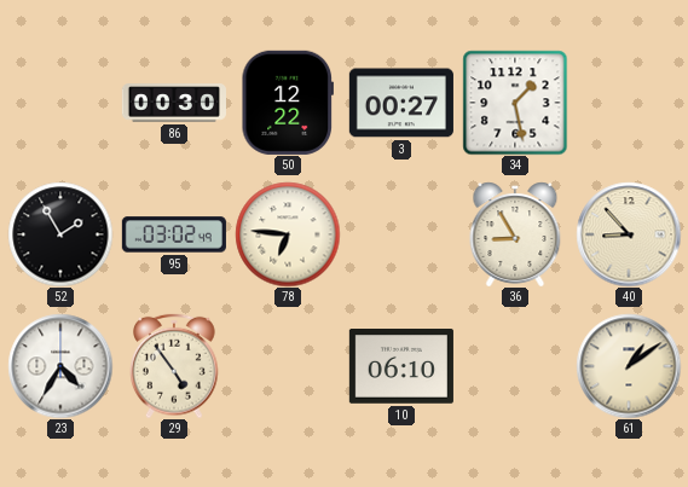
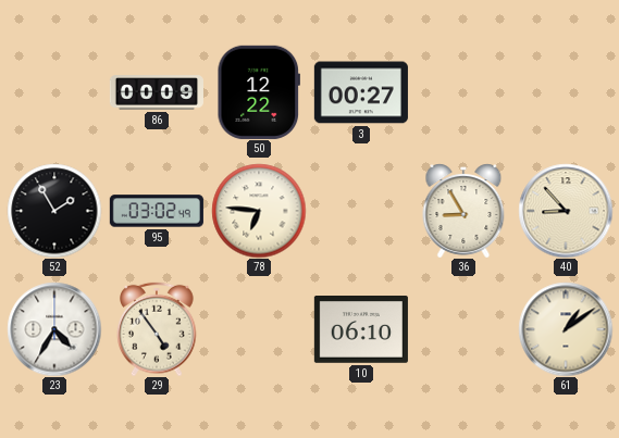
86: 00:30 -> 00:09 (157, 92)
34: 1:28 -> none (515, 103)
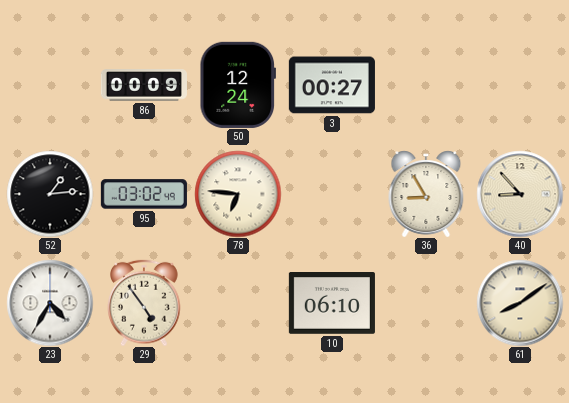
50: 12:22 -> 12:24 (237, 85)
52: 1:55 -> 1:14 (50, 194)
61: 1:09 -> 8:09 (520, 303)
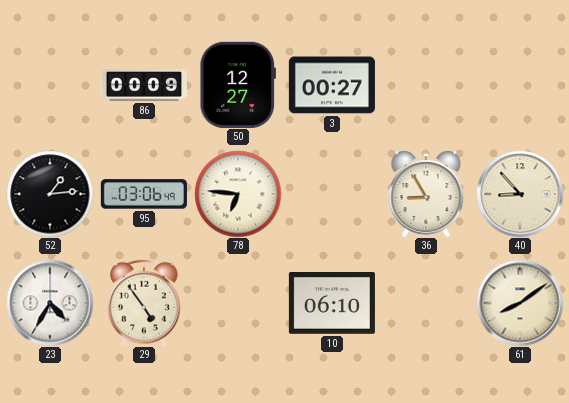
50: 12:24 -> 12:27 (237, 85)
95: 03:02 -> 03:06 (144, 194)
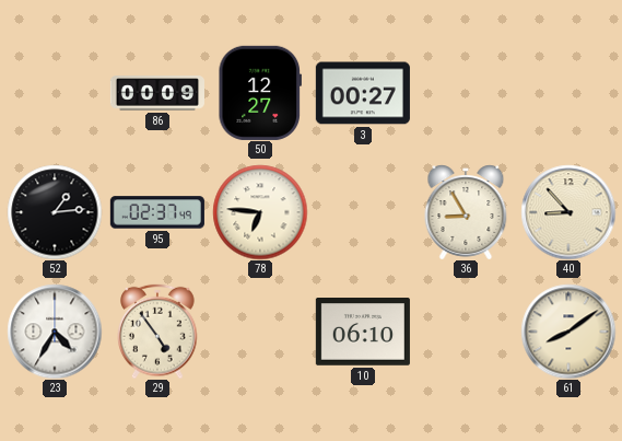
95: 03:06 -> 02:37 (157, 212)
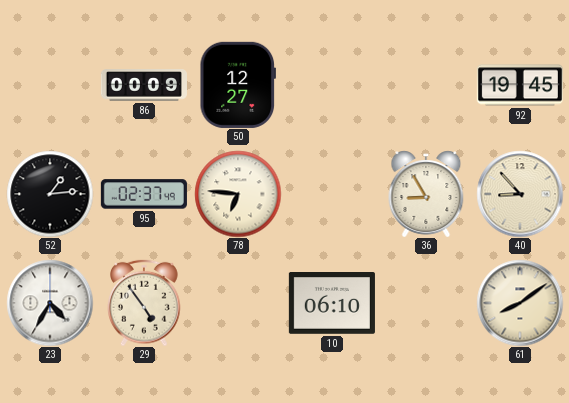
3: 00:27 -> none (363, 93)
92: none -> 19:45 (520, 85)
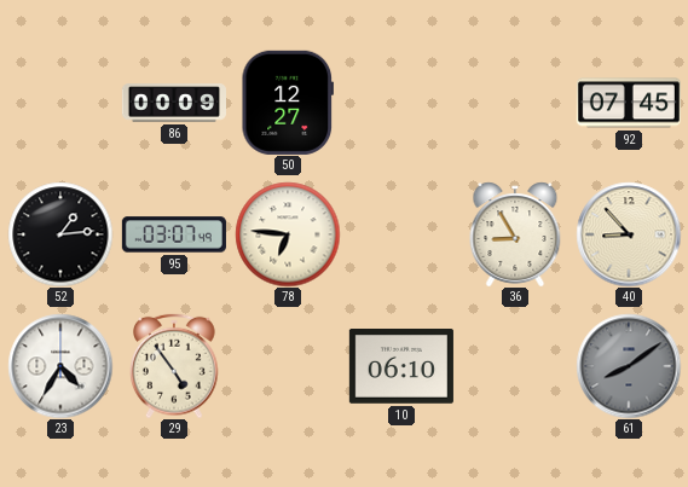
92: 19:45 -> 07:45 (629, 103)
95: 02:37 -> 03:07 (174, 234)
61 dial: cream -> grey (629, 366)
